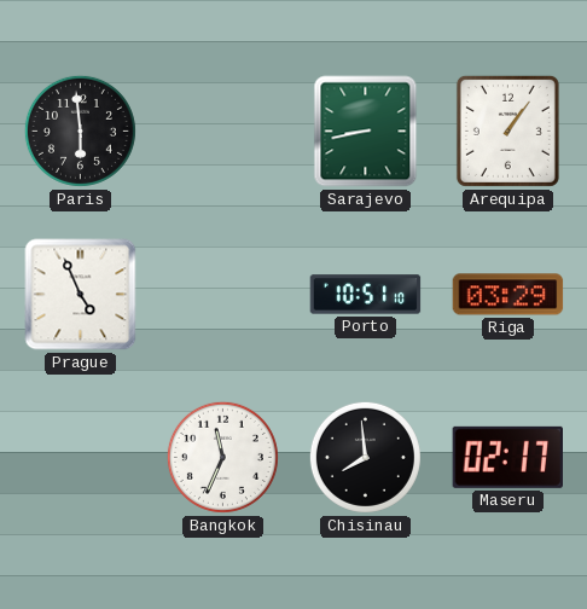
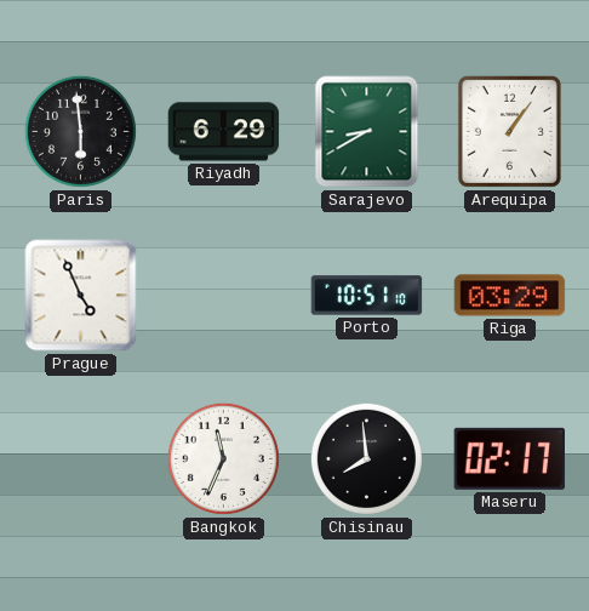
Riyadh: none -> 6:29 (224, 132)
Sarajevo: 8:43 -> 8:40 (367, 132)
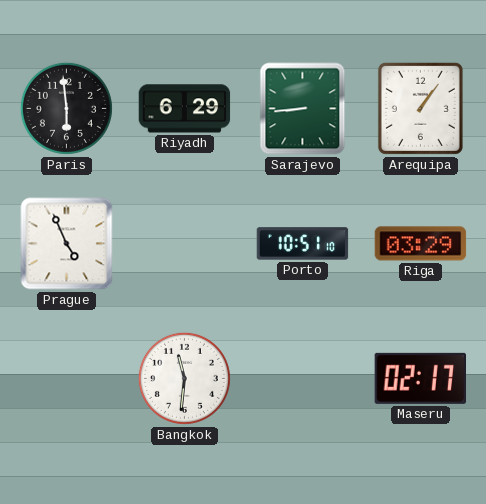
Sarajevo: 8:40 -> 8:44 (303, 109)
Bangkok: 11:34 -> 11:31 (184, 378)
Chisinau: 7:59 -> none (366, 458)
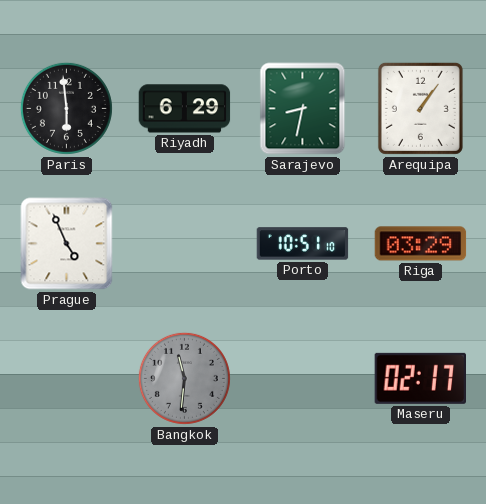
Sarajevo: 8:44 -> 8:32 (303, 109)
Bangkok dial: white -> grey (184, 378)
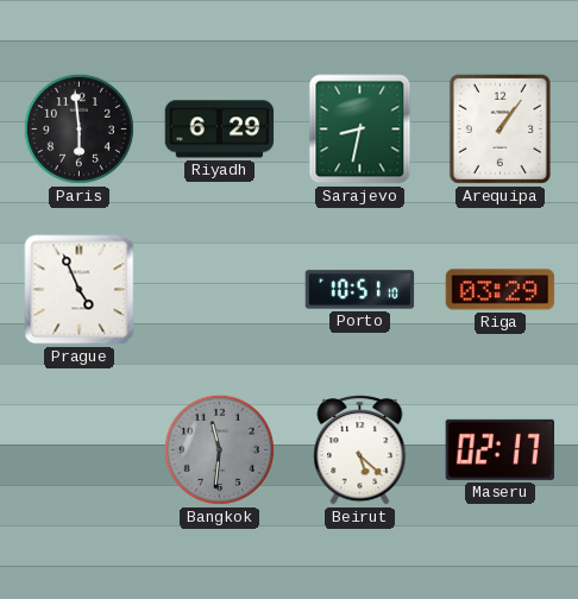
Beirut: none -> 5:22 (360, 449)
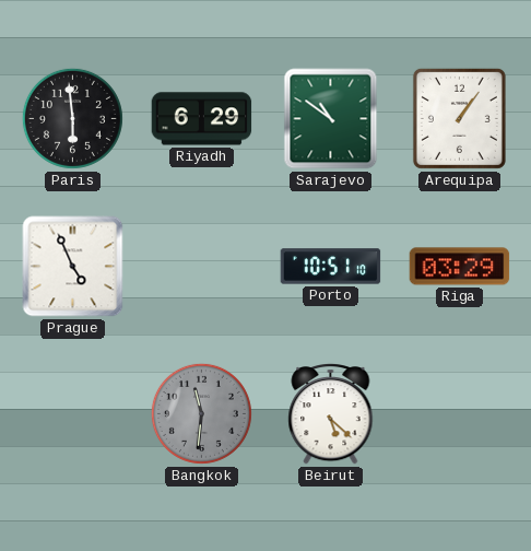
Sarajevo: 8:32 -> 10:51 (331, 119)
Maseru: 02:17 -> none (501, 449)
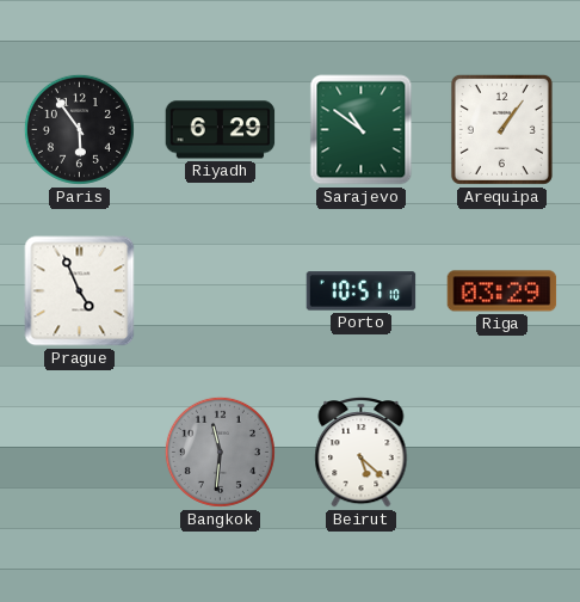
Paris: 5:59 -> 5:54 (79, 129)
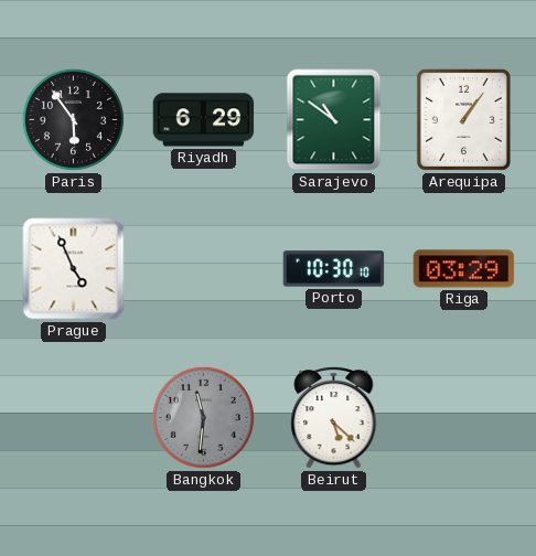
Porto: 10:51 -> 10:30 (334, 269)
